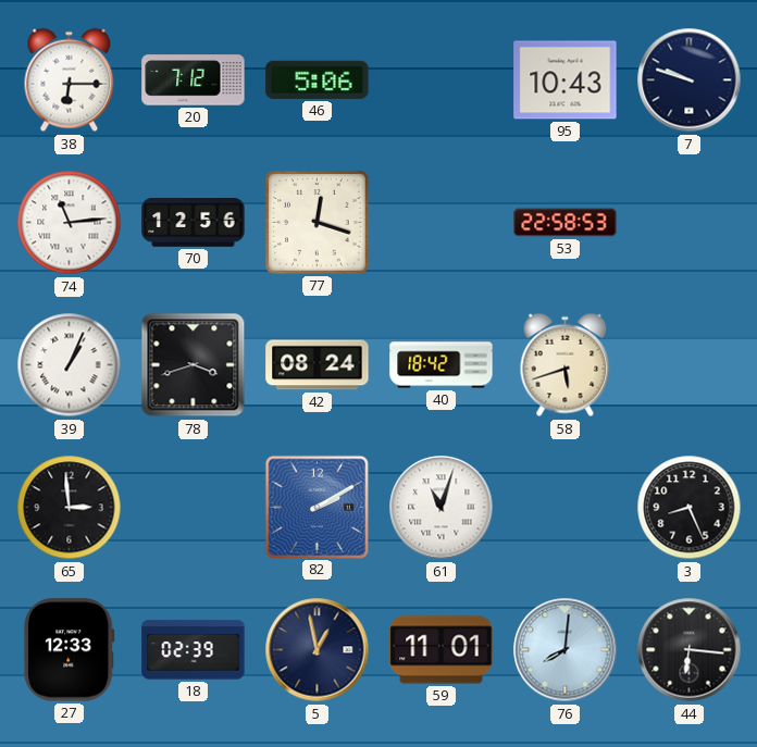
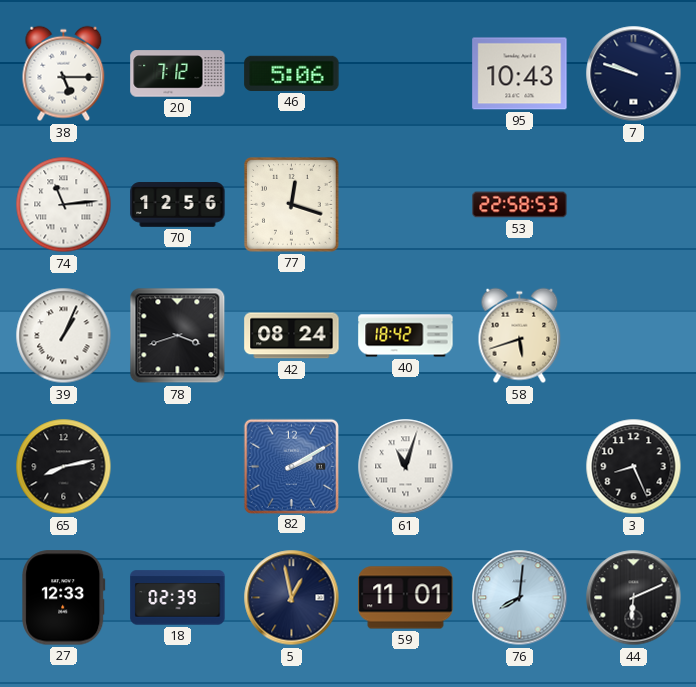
38: 6:15 -> 5:15 (64, 74)
65: 2:59 -> 8:13 (64, 467)
44: 6:16 -> 6:11 (634, 598)
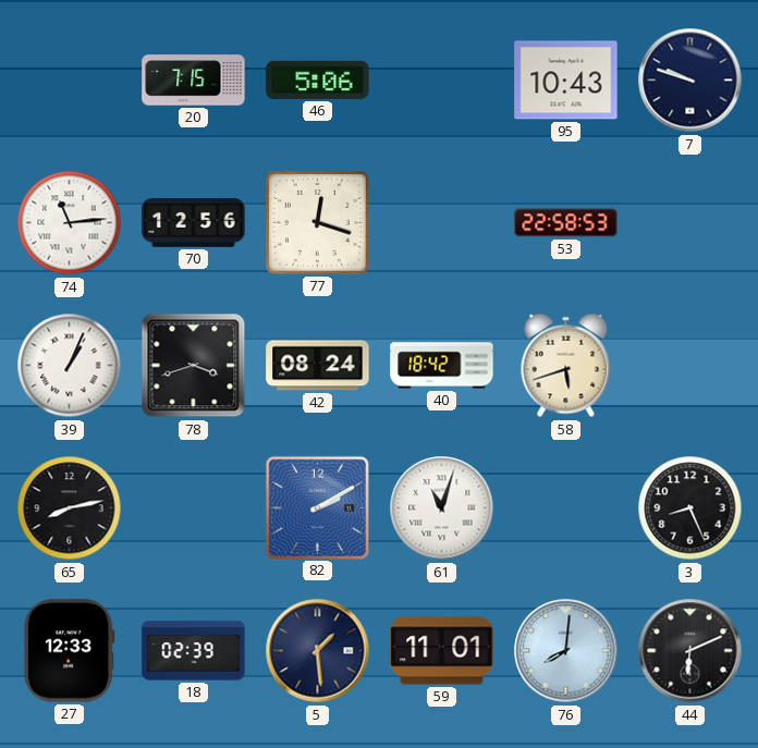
38: 5:15 -> none (64, 74)
20: 7:12 -> 7:15 (194, 81)
5: 12:58 -> 1:29 (318, 651)
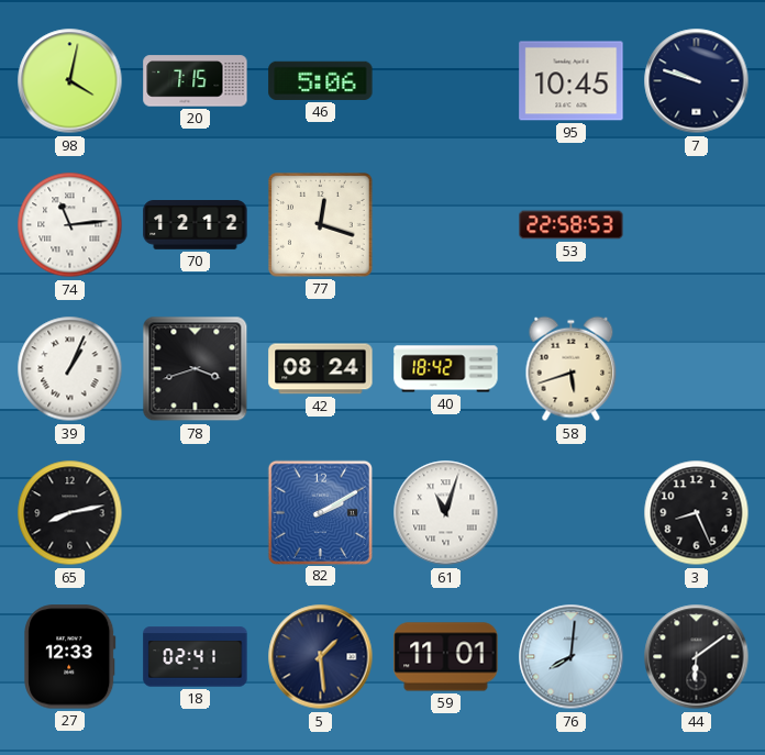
98: none -> 4:02 (70, 81)
95: 10:43 -> 10:45 (572, 81)
70: 12:56 -> 12:12 (196, 225)
18: 02:39 -> 02:41 (196, 657)
44: 6:11 -> 6:09 (697, 657)
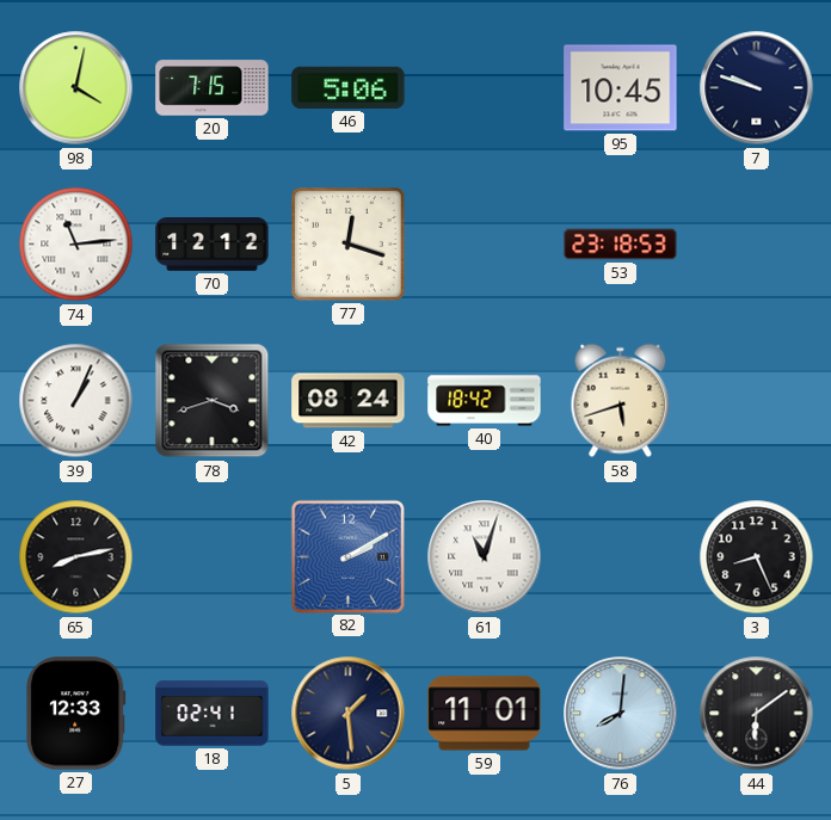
53: 22:58 -> 23:18 (621, 245)
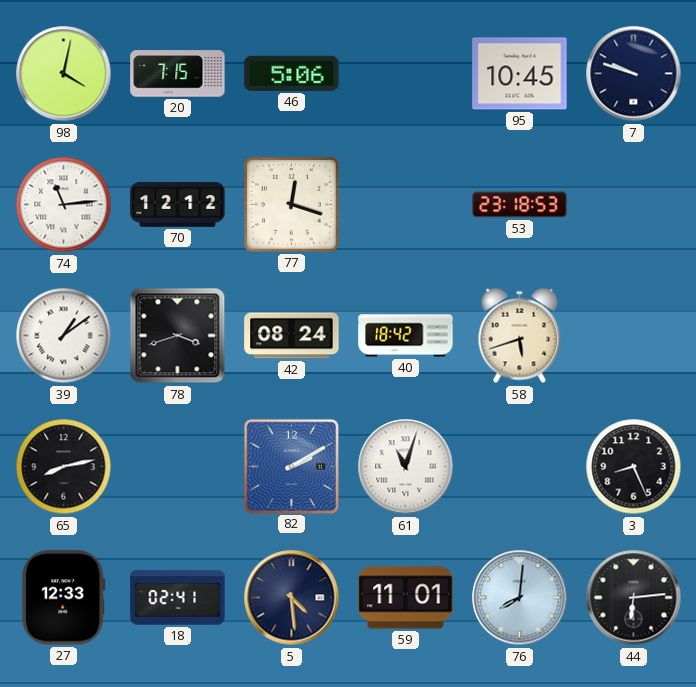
39: 1:04 -> 1:09 (64, 336)
5: 1:29 -> 4:29 (292, 598)
44: 6:09 -> 6:14 (634, 598)
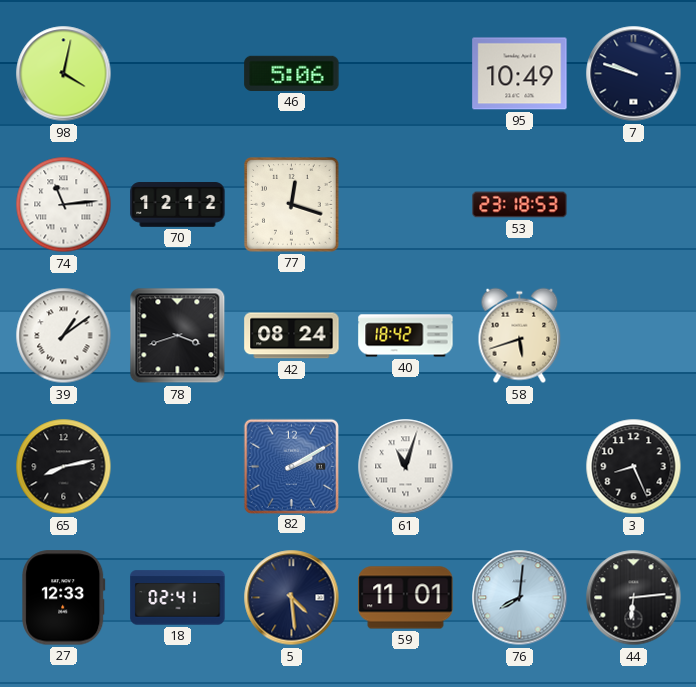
20: 7:15 -> none (178, 74)
95: 10:45 -> 10:49 (520, 74)
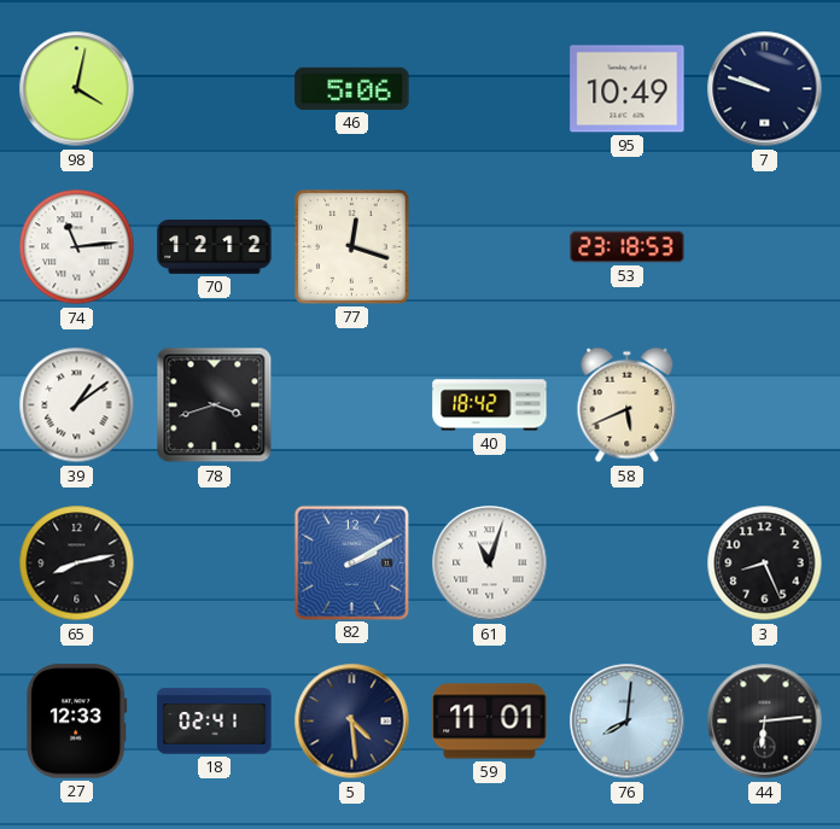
42: 08:24 -> none (292, 336)
58: 5:42 -> 5:41 (628, 405)
